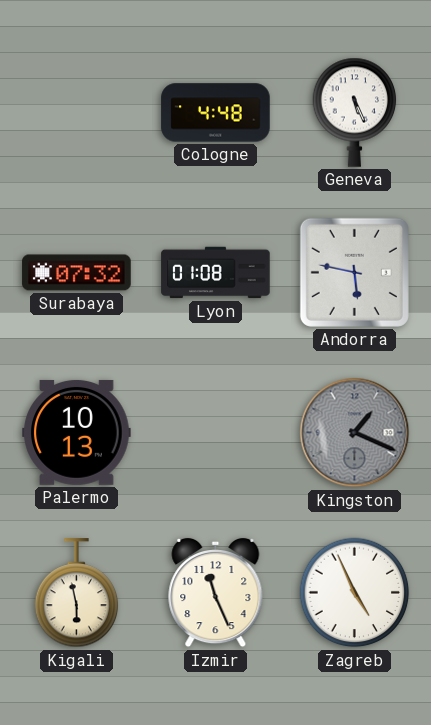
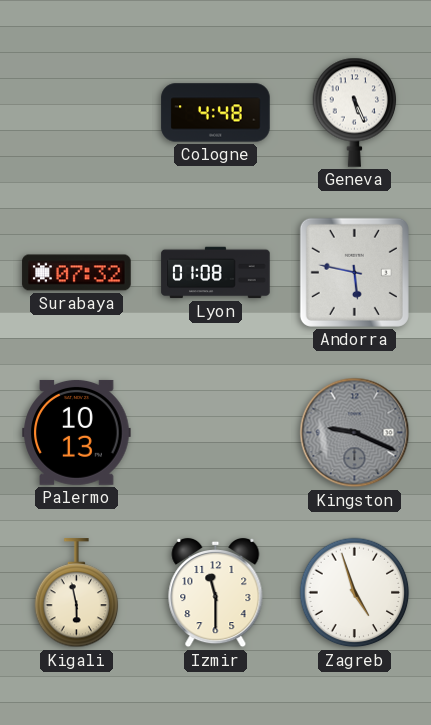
Kingston: 1:19 -> 9:19 (355, 433)
Izmir: 11:26 -> 11:30 (216, 593)
Zagreb: 4:56 -> 4:57 (355, 593)
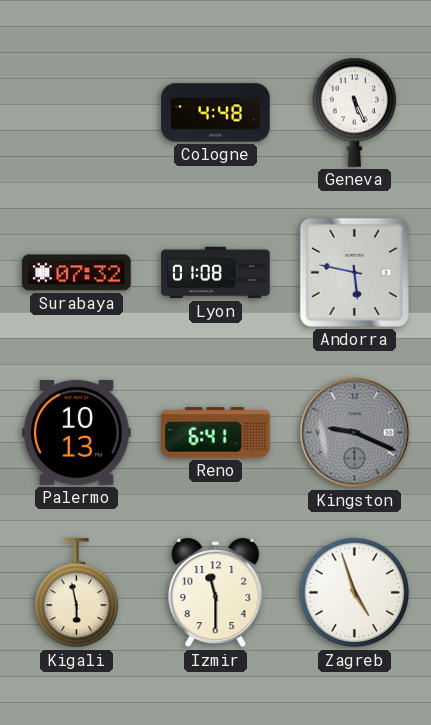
Reno: none -> 6:41 (216, 433)
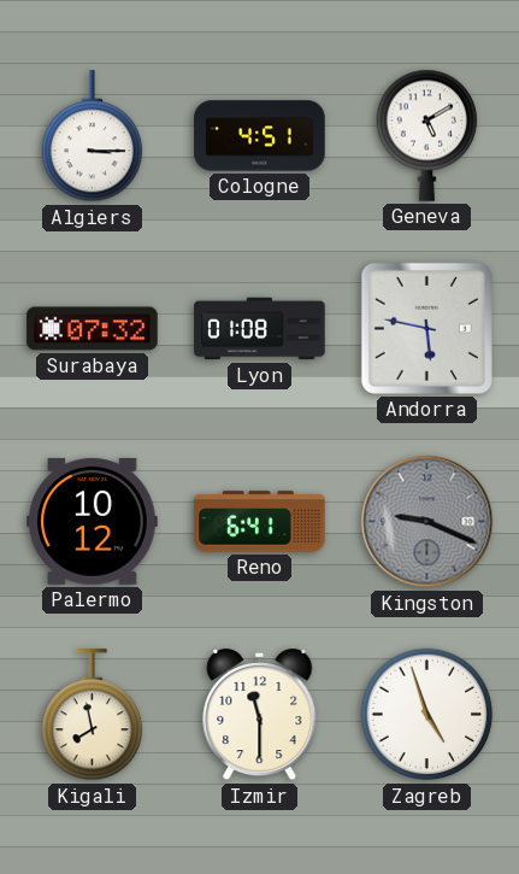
Algiers: none -> 3:15 (93, 136)
Cologne: 4:48 -> 4:51 (260, 136)
Geneva: 5:26 -> 5:10 (427, 135)
Palermo: 10:13 -> 10:12 (93, 521)
Kigali: 5:58 -> 7:58 (93, 715)
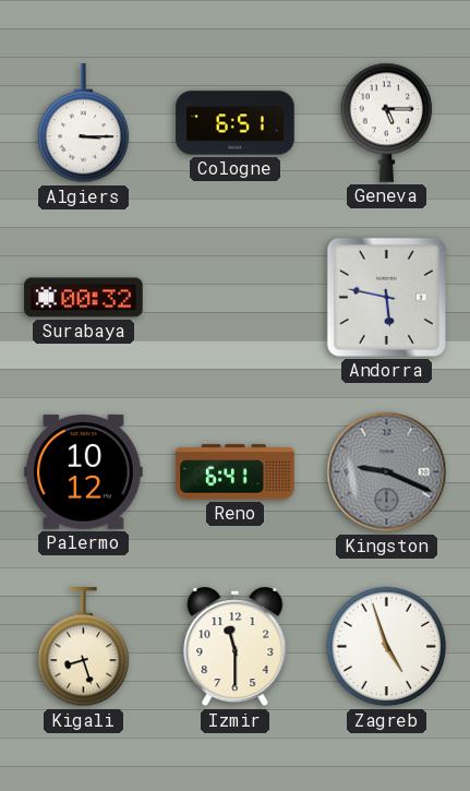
Cologne: 4:51 -> 6:51 (236, 123)
Geneva: 5:10 -> 5:15 (387, 122)
Surabaya: 07:32 -> 00:32 (84, 298)
Lyon: 01:08 -> none (260, 329)
Kigali: 7:58 -> 8:27 (84, 647)
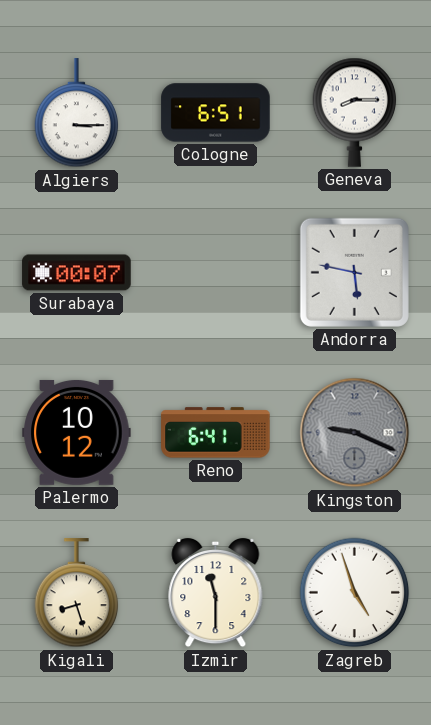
Geneva: 5:15 -> 8:15 (355, 112)
Surabaya: 00:32 -> 00:07 (77, 273)
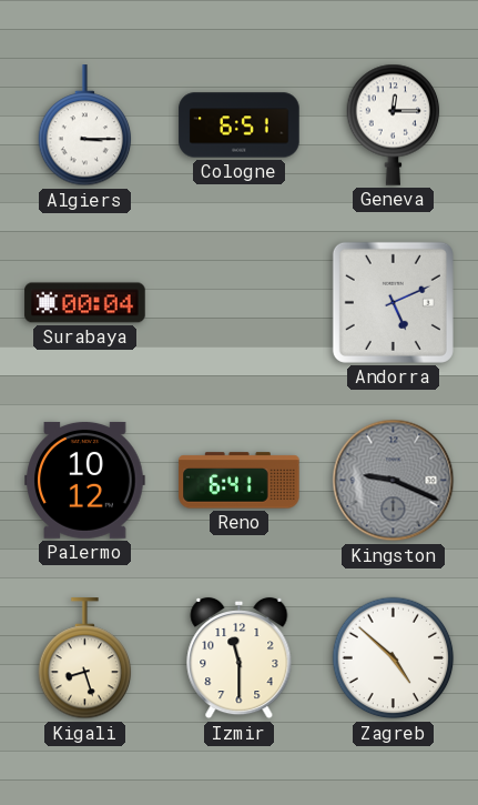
Geneva: 8:15 -> 12:15 (394, 124)
Surabaya: 00:07 -> 00:04 (85, 303)
Andorra: 5:47 -> 5:11 (393, 302)
Zagreb: 4:57 -> 4:52 (394, 658)
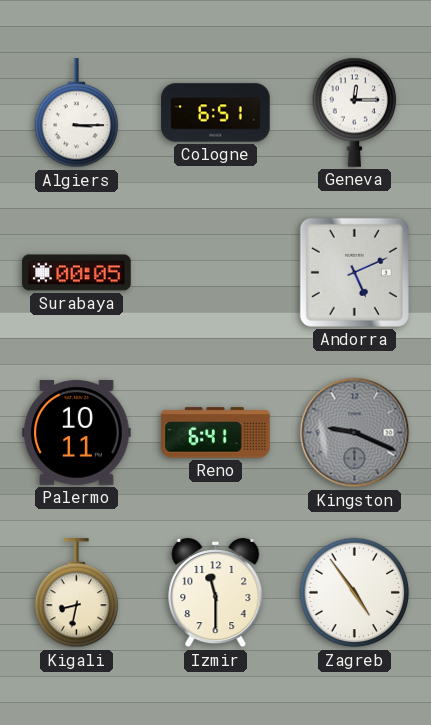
Surabaya: 00:04 -> 00:05 (77, 273)
Palermo: 10:12 -> 10:11 (77, 432)
Kigali: 8:27 -> 8:32 (77, 593)
Zagreb: 4:52 -> 4:54 (355, 593)
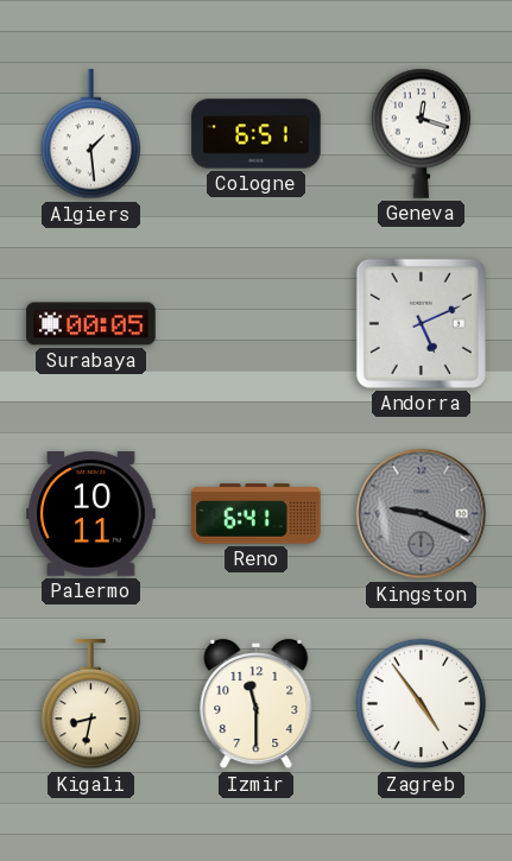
Algiers: 3:15 -> 1:29 (91, 134)
Geneva: 12:15 -> 12:18 (422, 133)
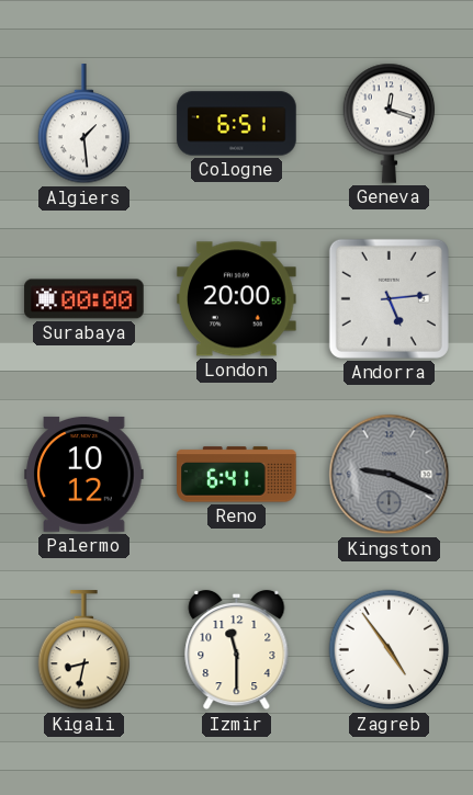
Surabaya: 00:05 -> 00:00 (85, 299)
London: none -> 20:00 (237, 299)
Andorra: 5:11 -> 5:14 (388, 298)
Palermo: 10:11 -> 10:12 (85, 474)
